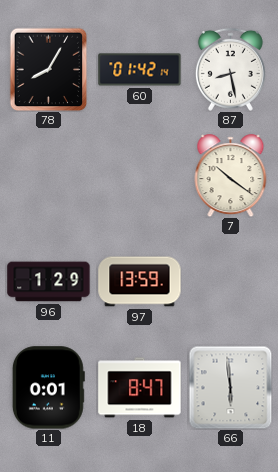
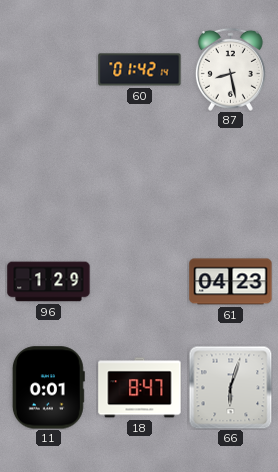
78: 8:05 -> none (49, 69)
7: 10:21 -> none (231, 176)
97: 13:59 -> none (140, 282)
61: none -> 04:23 (231, 282)
66: 5:59 -> 6:03 (230, 387)
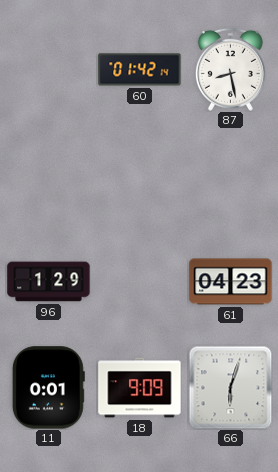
18: 8:47 -> 9:09 (140, 388)
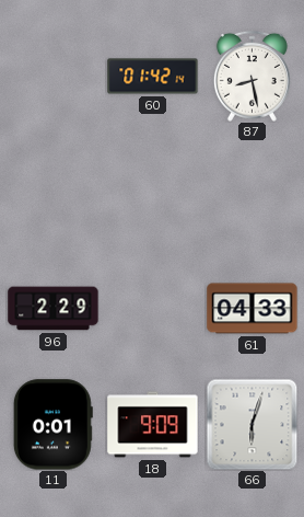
96: 1:29 -> 2:29 (54, 309)
61: 04:23 -> 04:33 (253, 309)
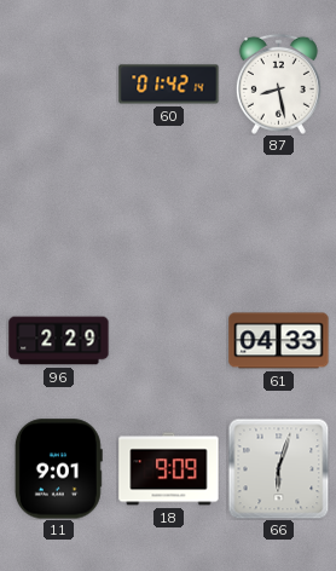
11: 0:01 -> 9:01 (58, 469)
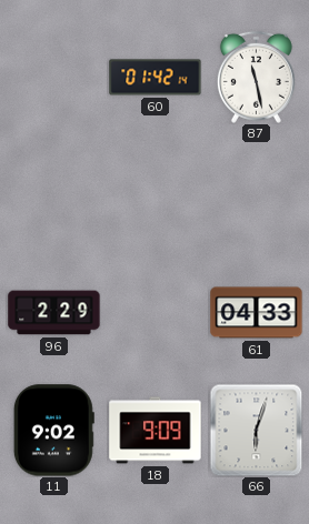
87: 8:28 -> 11:28 (256, 77)
11: 9:01 -> 9:02 (53, 431)
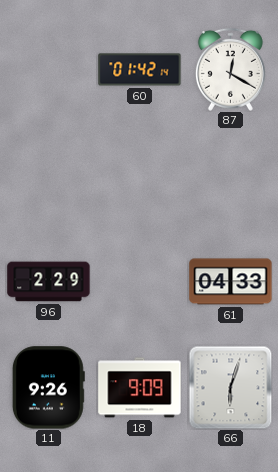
87: 11:28 -> 12:20 (230, 69)
11: 9:02 -> 9:26 (48, 388)
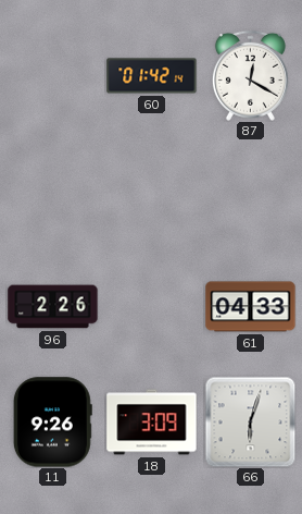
96: 2:29 -> 2:26 (53, 307)
18: 9:09 -> 3:09 (152, 423)
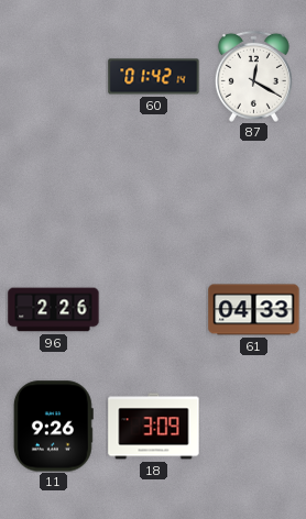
66: 6:03 -> none (250, 421)
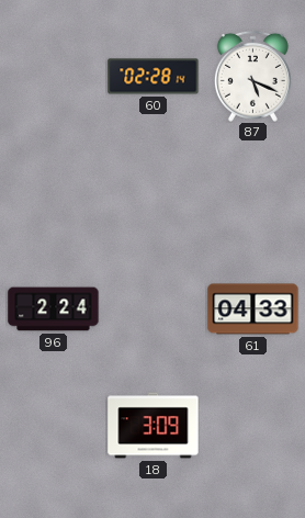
60: 01:42 -> 02:28 (154, 77)
87: 12:20 -> 5:19 (252, 76)
96: 2:26 -> 2:24 (54, 309)
11: 9:26 -> none (53, 427)
